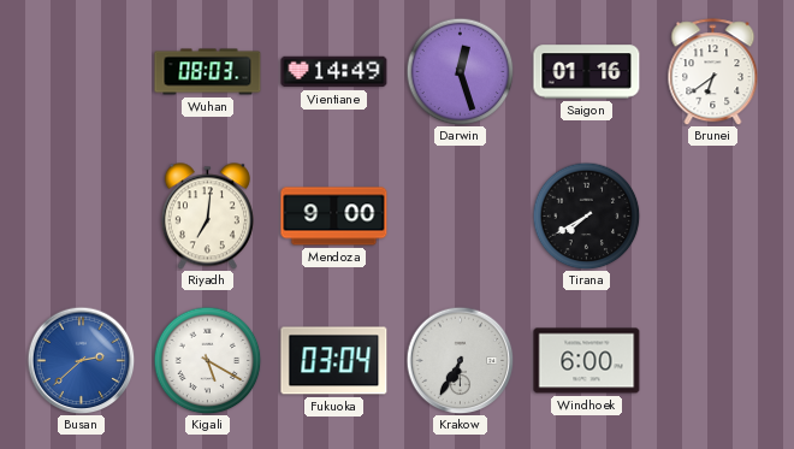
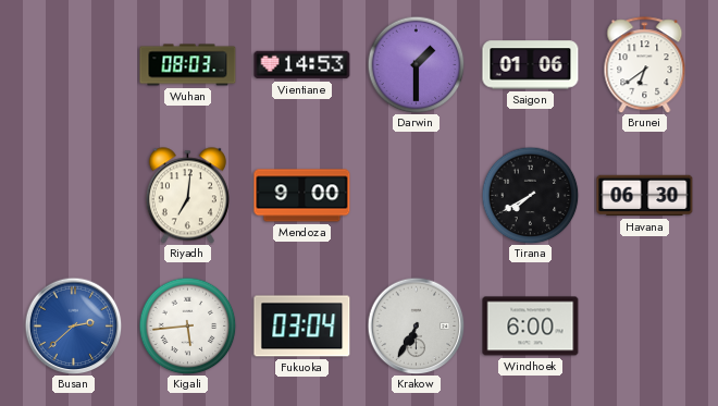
Vientiane: 14:49 -> 14:53 (302, 65)
Darwin: 12:27 -> 1:30 (416, 64)
Saigon: 01:16 -> 01:06 (531, 65)
Havana: none -> 06:30 (645, 196)
Kigali: 5:20 -> 5:44 (187, 325)
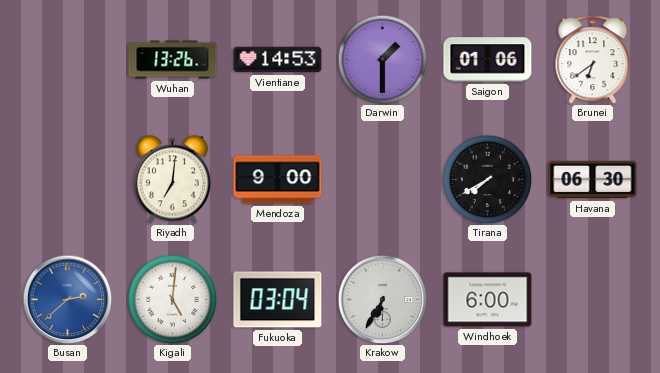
Wuhan: 08:03 -> 13:26 (173, 60)
Kigali: 5:44 -> 5:01 (172, 299)
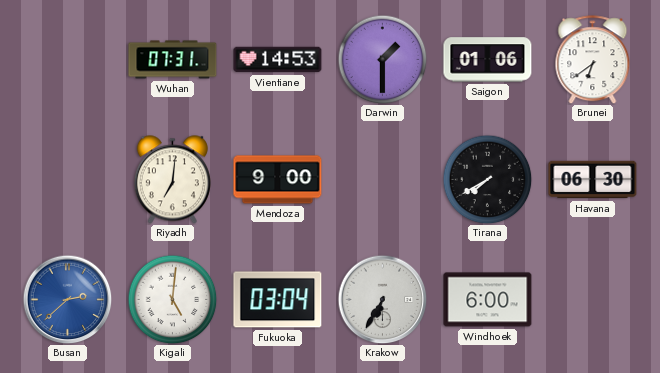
Wuhan: 13:26 -> 07:31 (173, 60)
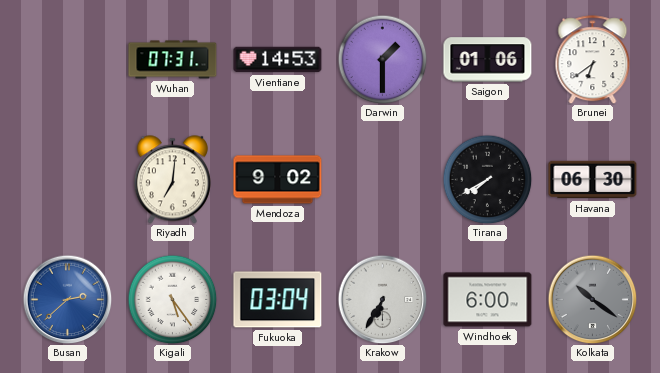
Mendoza: 9:00 -> 9:02 (278, 180)
Kigali: 5:01 -> 5:24 (172, 299)
Kolkata: none -> 10:21 (592, 299)
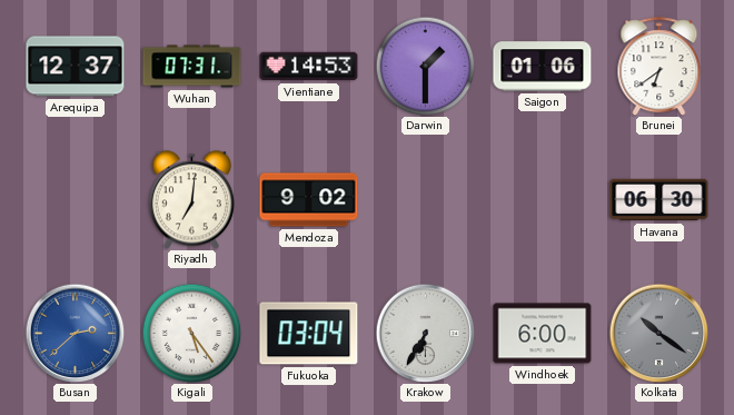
Arequipa: none -> 12:37 (76, 67)
Tirana: 7:40 -> none (487, 179)
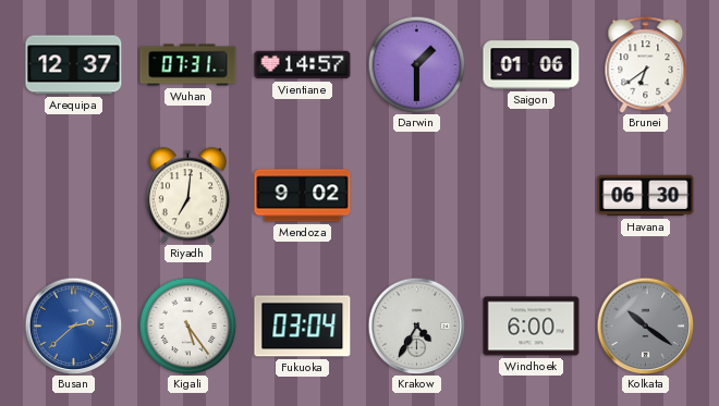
Vientiane: 14:53 -> 14:57 (303, 65)
Krakow: 6:35 -> 4:35 (416, 325)
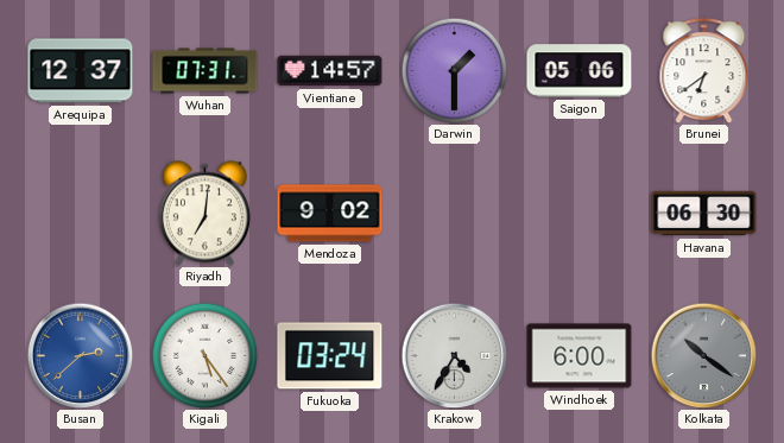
Saigon: 01:06 -> 05:06 (580, 71)
Fukuoka: 03:04 -> 03:24 (330, 356)
